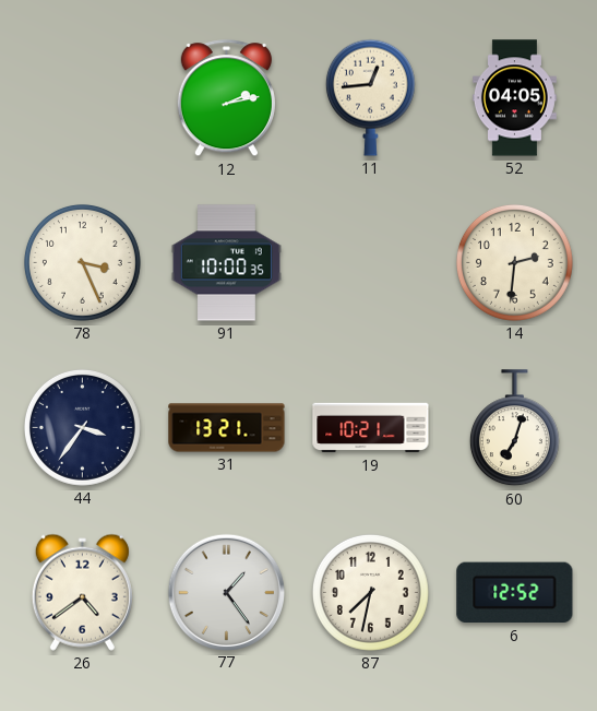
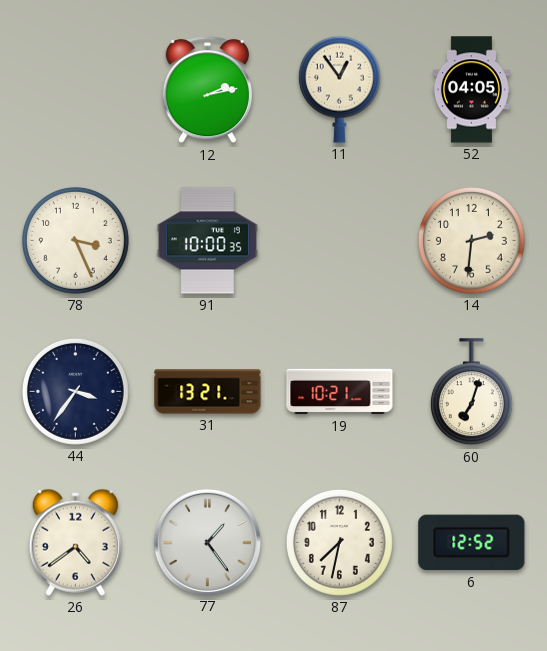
11: 12:44 -> 12:54 (339, 89)
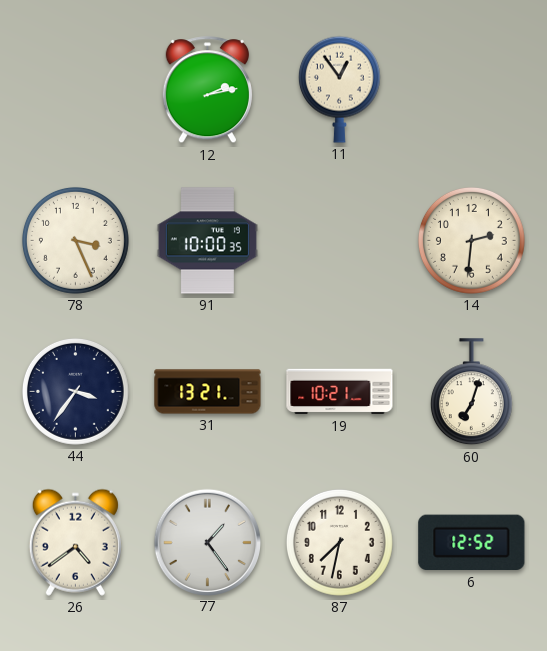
52: 04:05 -> none (471, 90)
